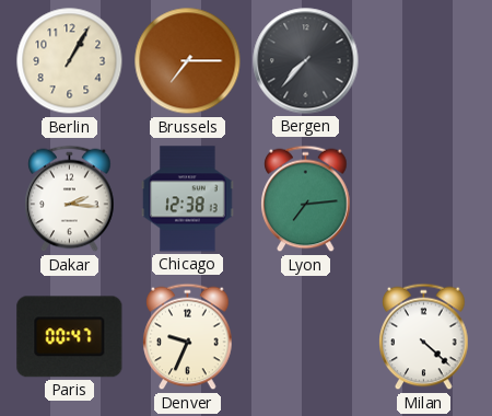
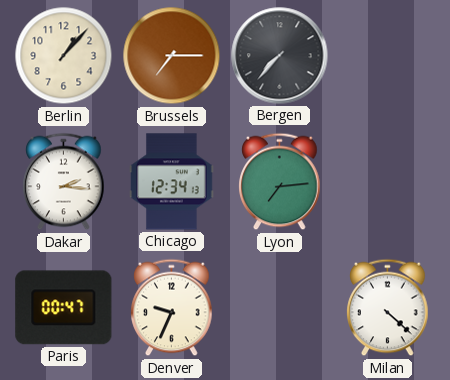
Berlin: 1:05 -> 1:07 (64, 56)
Chicago: 12:38 -> 12:34 (172, 182)
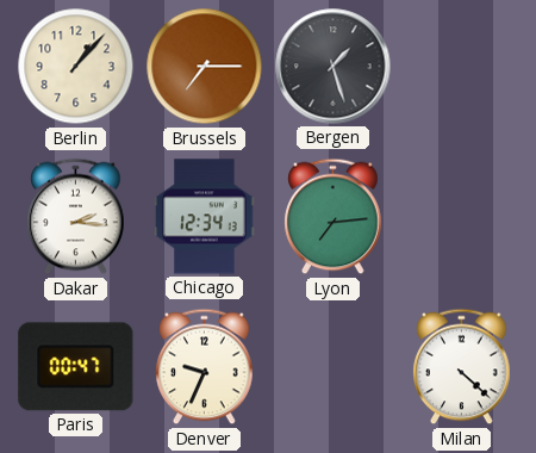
Bergen: 7:37 -> 1:27 (334, 67)
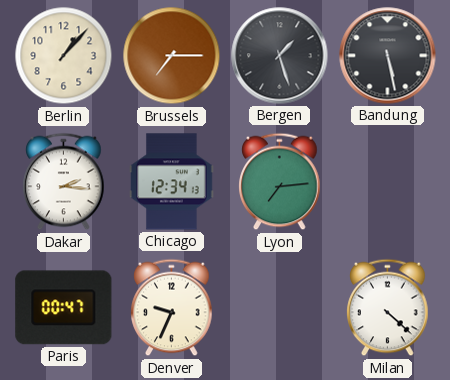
Bandung: none -> 5:28 (388, 56)
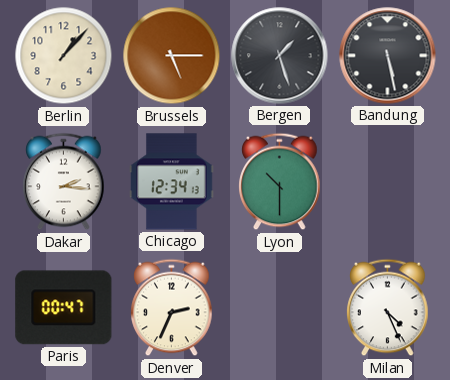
Brussels: 7:15 -> 5:15 (172, 56)
Lyon: 7:14 -> 10:30 (280, 182)
Denver: 9:34 -> 2:34 (172, 308)
Milan: 4:22 -> 4:26 (388, 308)
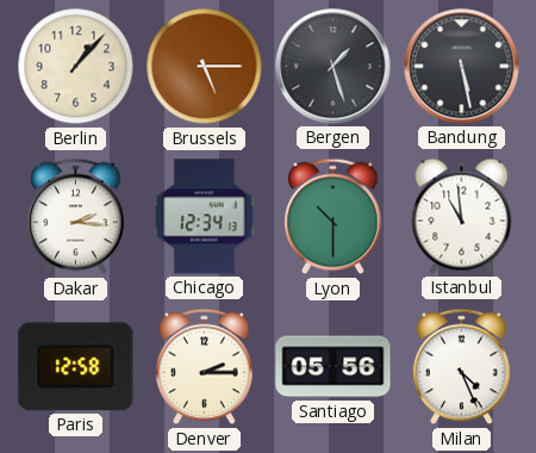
Istanbul: none -> 10:59 (462, 216)
Paris: 00:47 -> 12:58 (76, 367)
Denver: 2:34 -> 2:15 (205, 367)
Santiago: none -> 05:56 (334, 367)
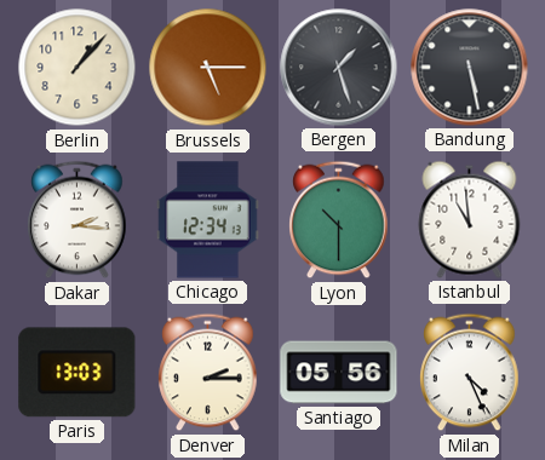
Paris: 12:58 -> 13:03 (78, 373)
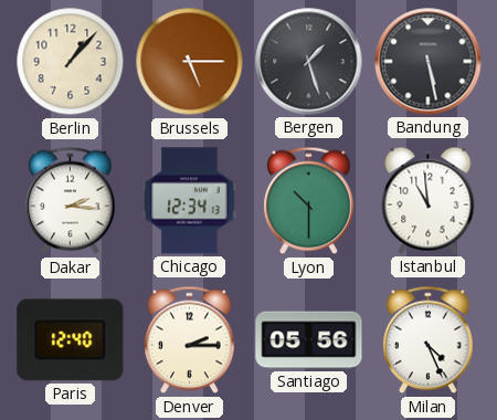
Paris: 13:03 -> 12:40 (71, 340)
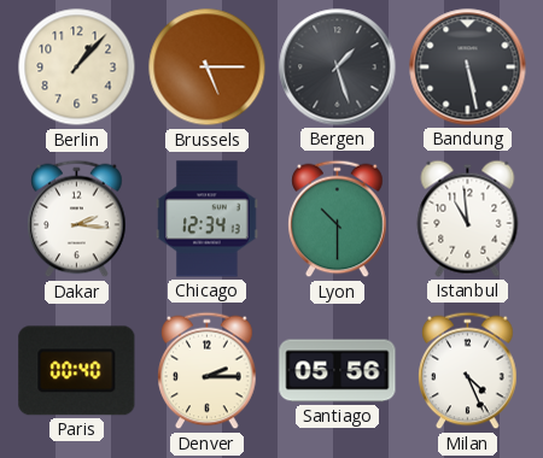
Paris: 12:40 -> 00:40 (77, 371)
